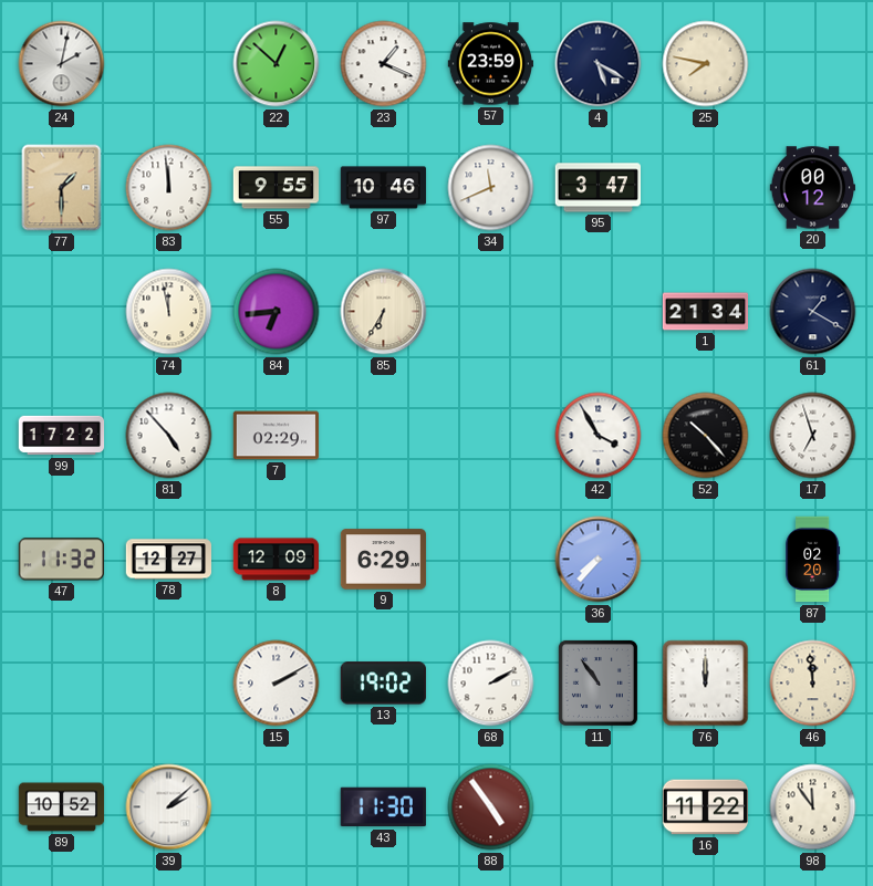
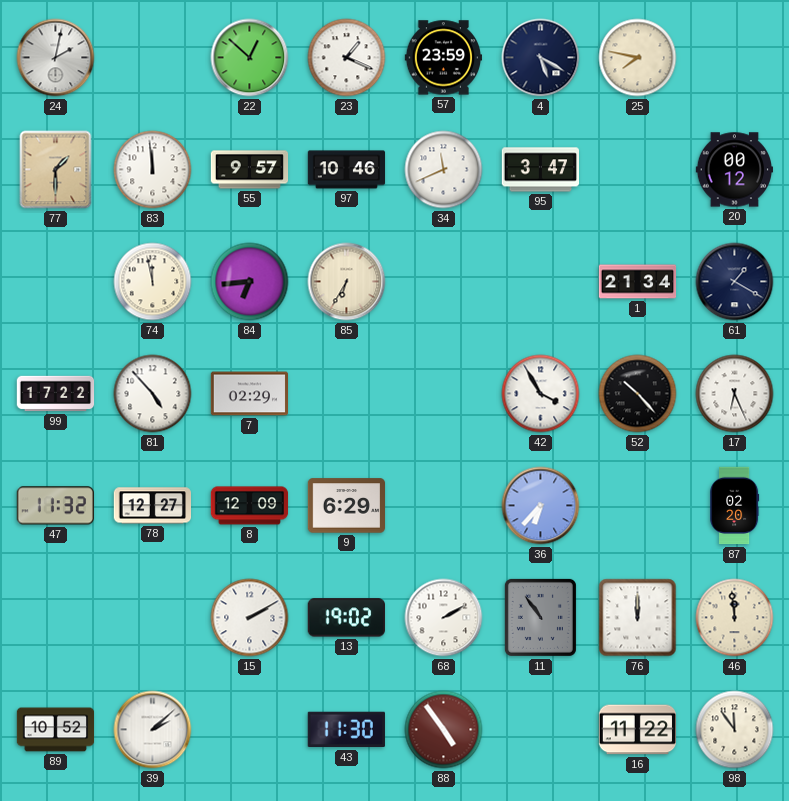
55: 9:55 -> 9:57 (250, 170)
17: 6:57 -> 6:26 (735, 394)
36: 7:37 -> 6:37 (541, 506)
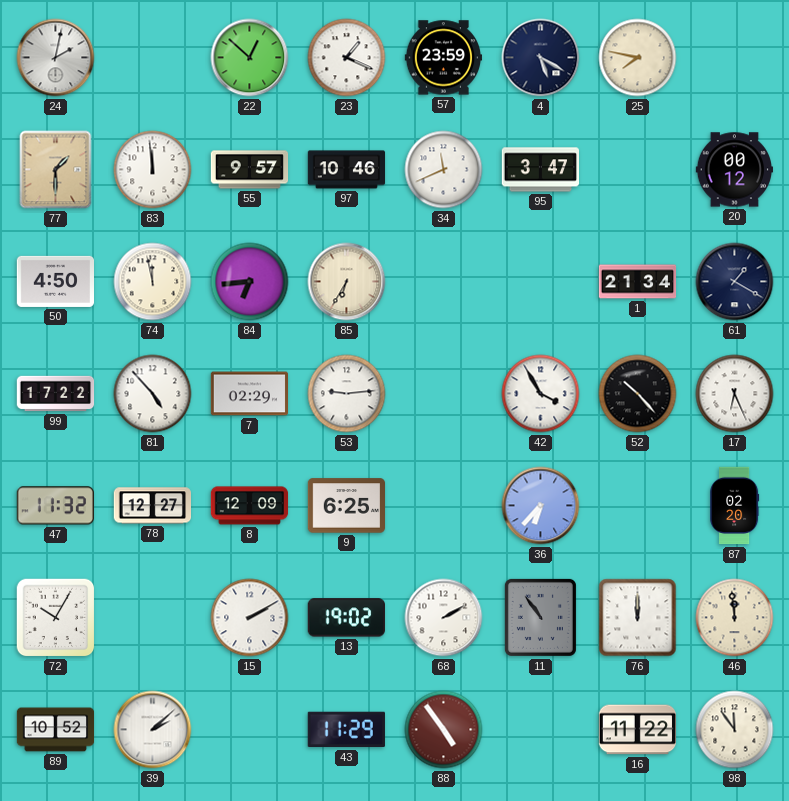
50: none -> 4:50 (55, 281)
53: none -> 9:14 (347, 394)
9: 6:29 -> 6:25 (347, 506)
72: none -> 10:05 (56, 618)
43: 11:30 -> 11:29 (346, 730)
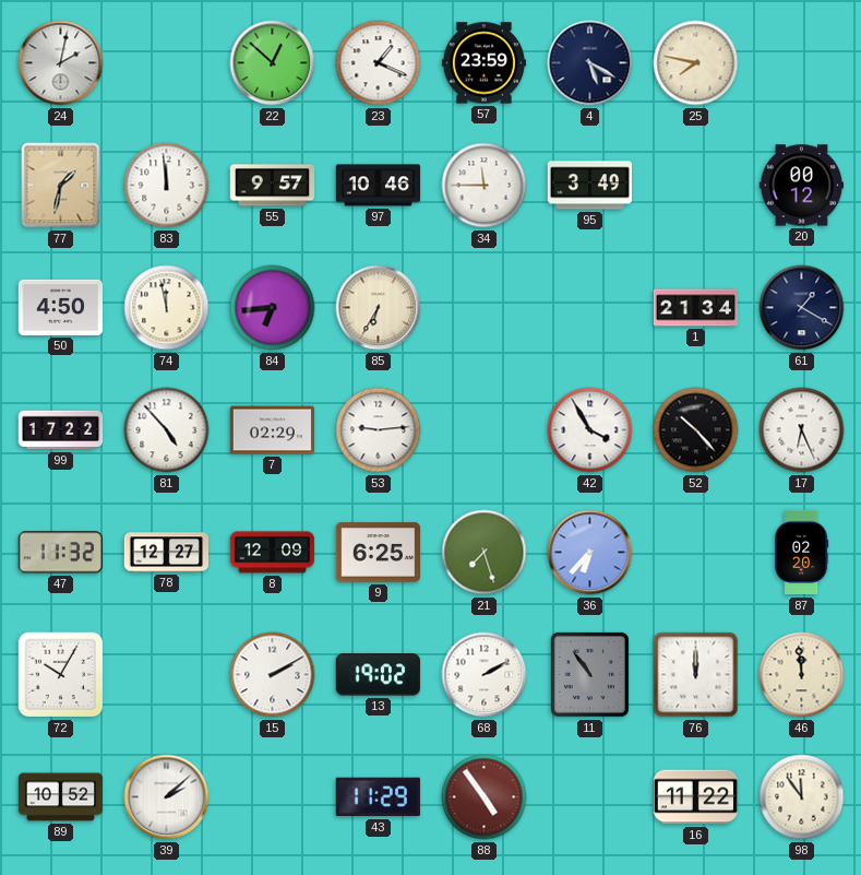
77: 1:30 -> 1:32 (61, 186)
34: 11:41 -> 11:45 (485, 186)
95: 3:47 -> 3:49 (589, 186)
21: none -> 7:27 (485, 553)
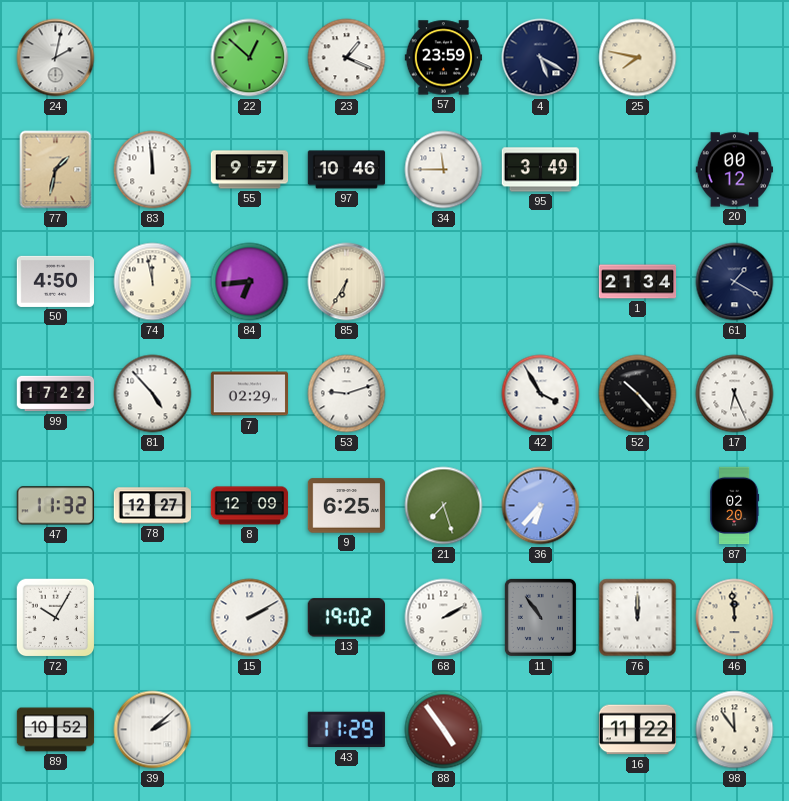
53: 9:14 -> 9:12 (347, 394)
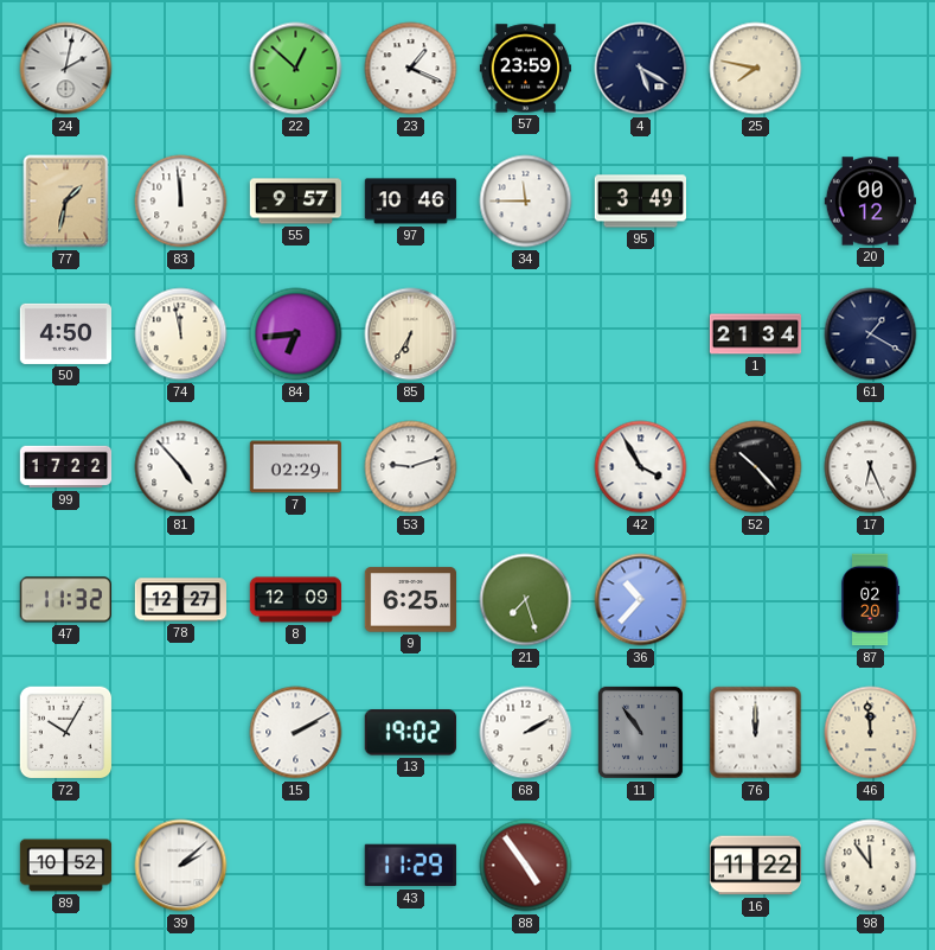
36: 6:37 -> 10:37 (641, 600)
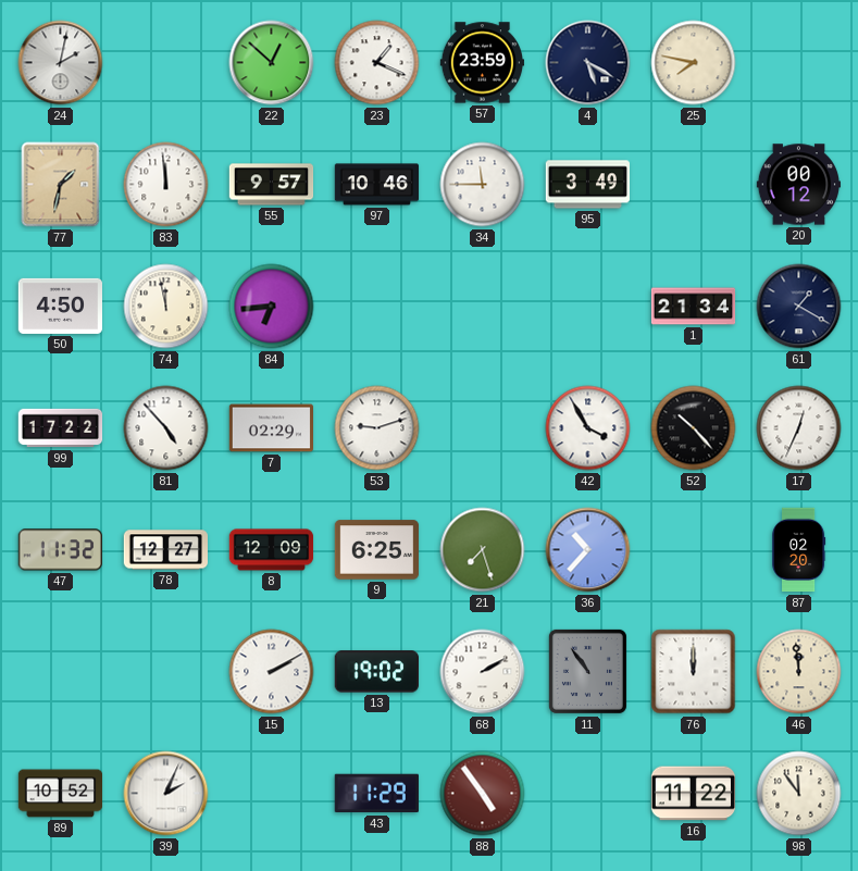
85: 6:35 -> none (411, 334)
17: 6:26 -> 12:34 (799, 428)
72: 10:05 -> none (66, 733)
39: 2:08 -> 2:04 (166, 794)
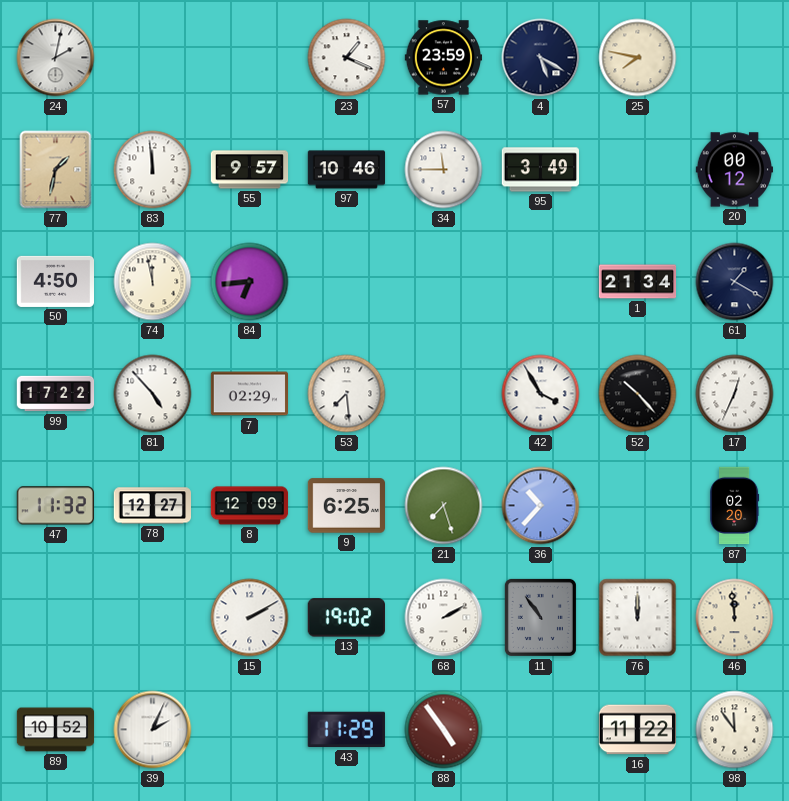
22: 12:52 -> none (272, 63)
53: 9:12 -> 7:29 (347, 394)
